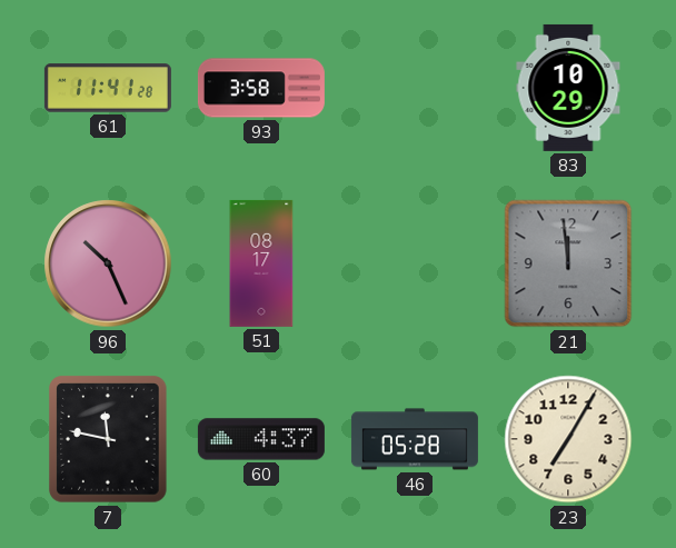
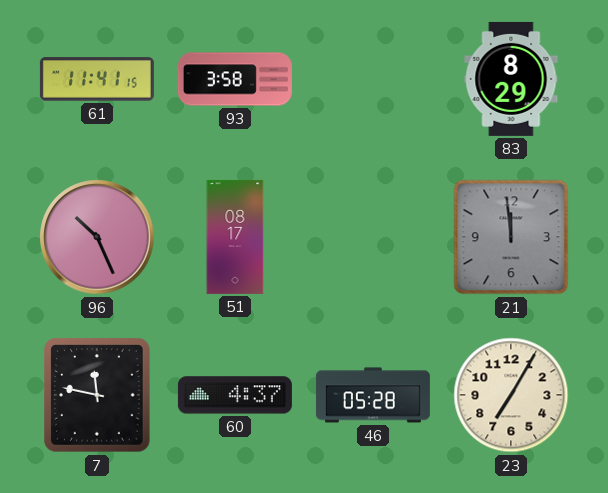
61: 11:41:28 -> 11:41:15 (97, 79)
83: 10:29 -> 8:29 (511, 79)
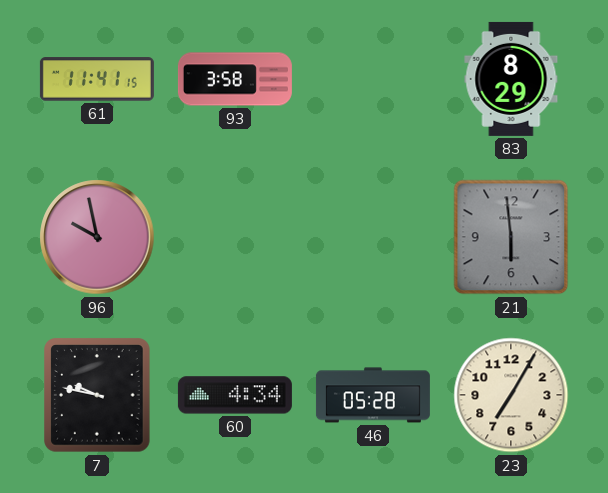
96: 10:26 -> 9:58 (97, 237)
51: 08:17 -> none (235, 237)
21: 11:59 -> 5:59 (511, 237)
7: 11:47 -> 9:47 (97, 395)
60: 4:37 -> 4:34 (235, 395)
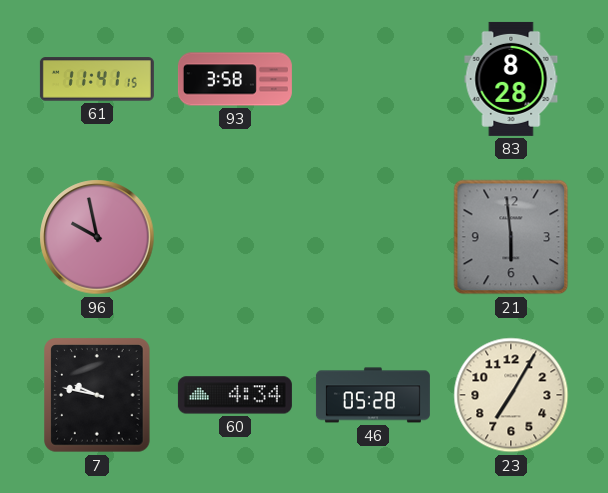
83: 8:29 -> 8:28 (511, 79)
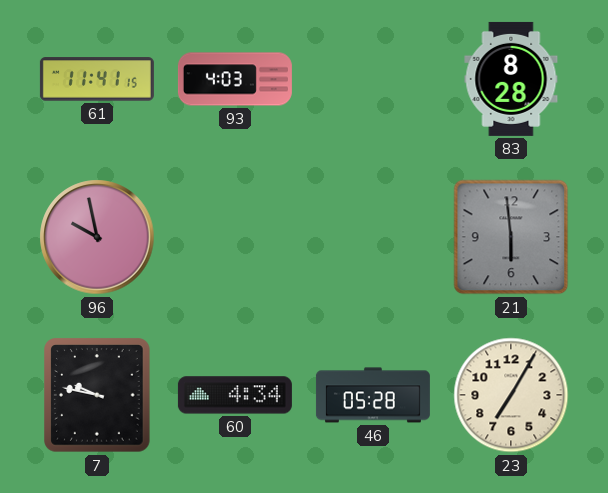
93: 3:58 -> 4:03 (235, 79)
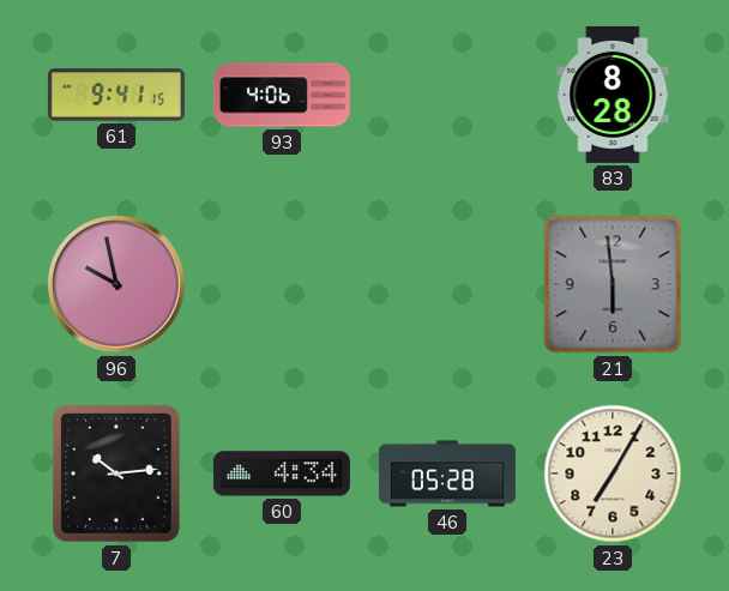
61: 11:41 -> 9:41 (116, 95)
93: 4:03 -> 4:06 (282, 95)
7: 9:47 -> 10:14 (116, 474)
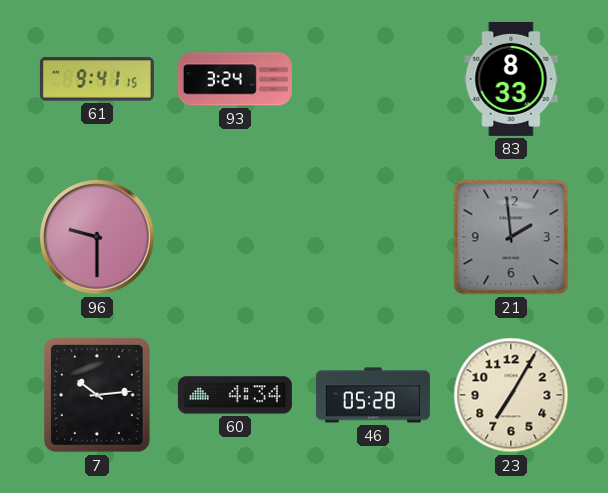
93: 4:06 -> 3:24 (235, 79)
83: 8:28 -> 8:33 (511, 79)
96: 9:58 -> 9:30 (97, 237)
21: 5:59 -> 1:59 (511, 237)
